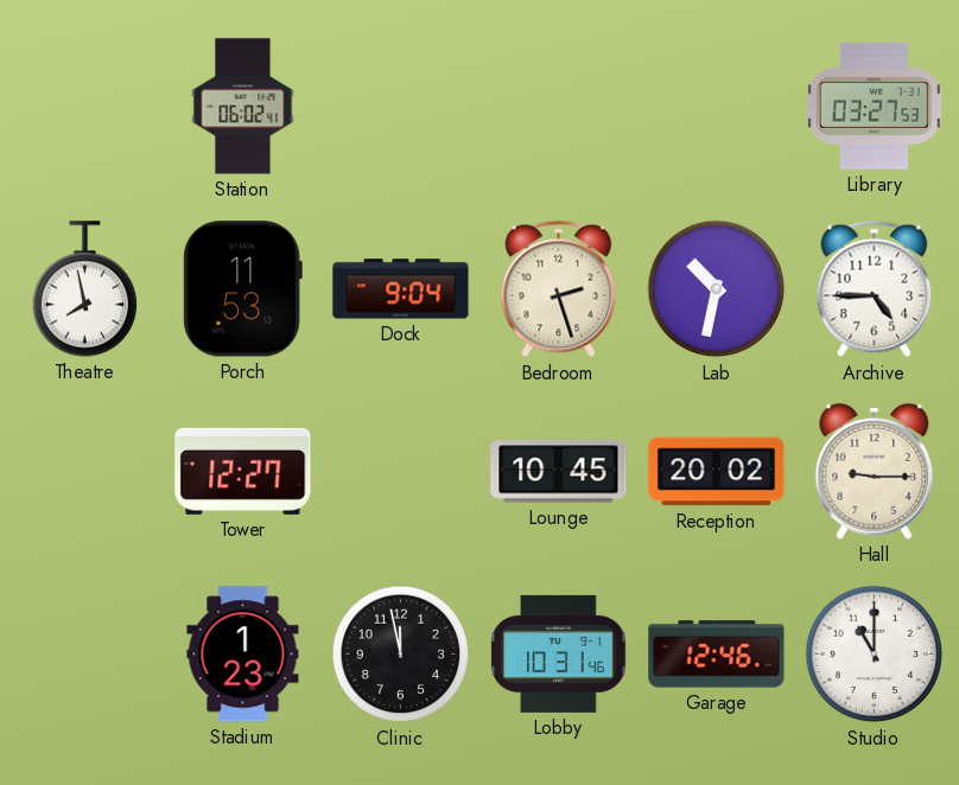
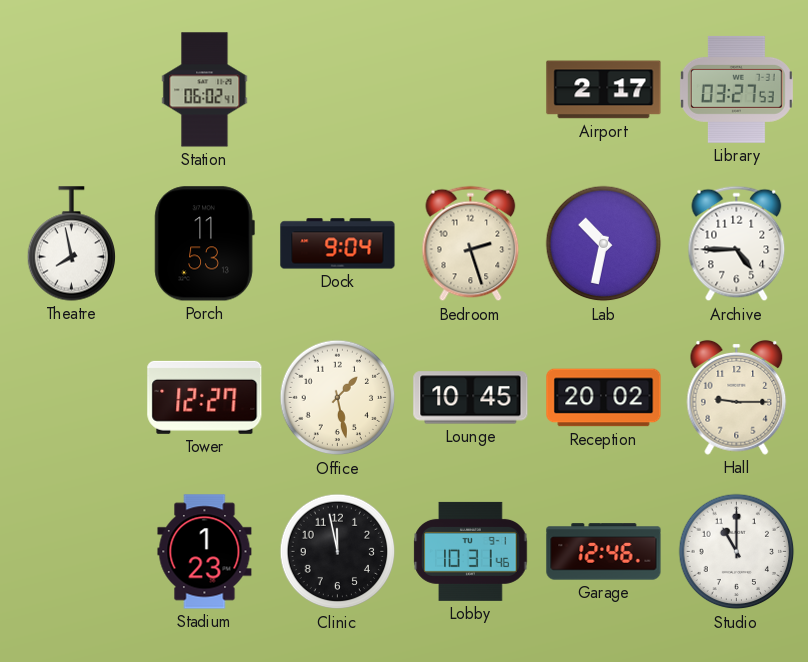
Airport: none -> 2:17 (604, 90)
Office: none -> 1:28 (338, 398)
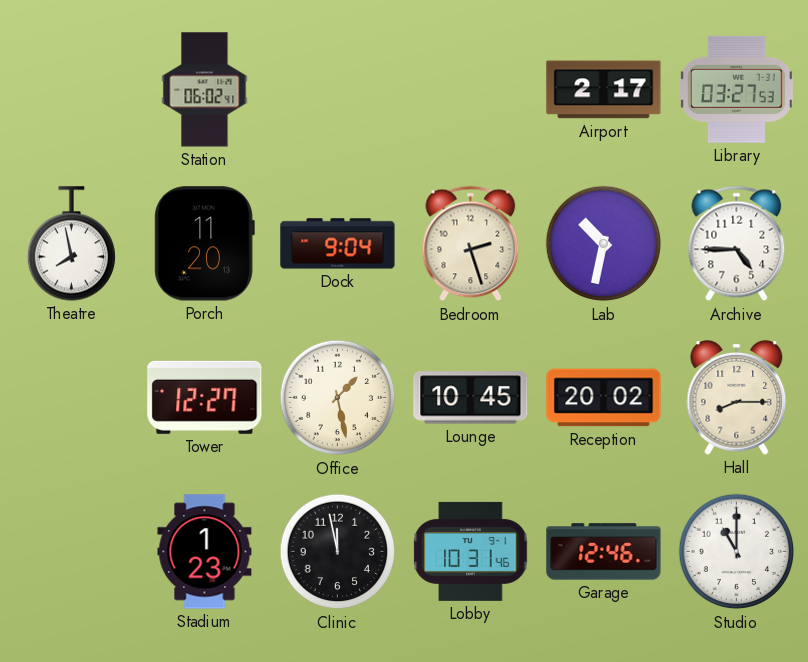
Porch: 11:53 -> 11:20 (204, 244)
Hall: 9:15 -> 8:15 (737, 397)
